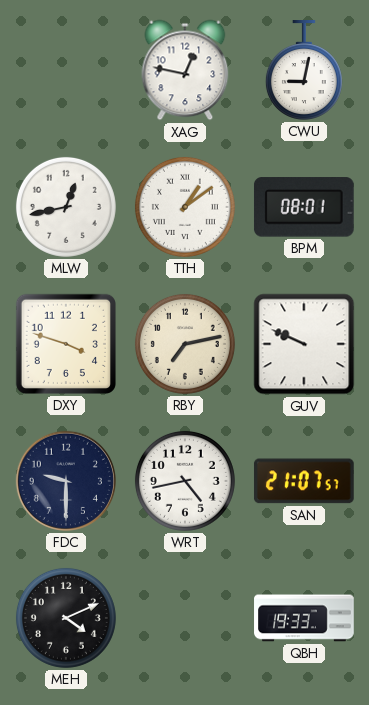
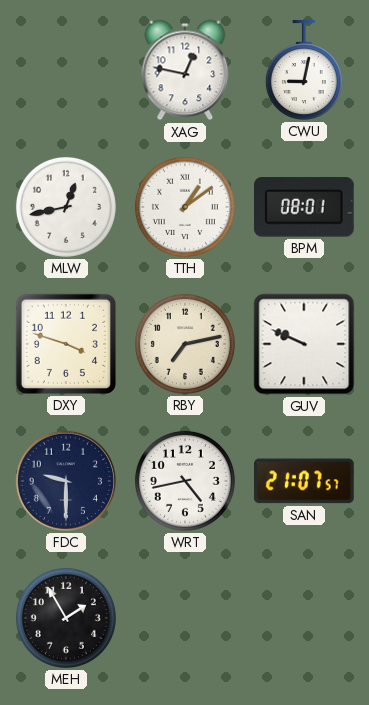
MEH: 4:11 -> 1:55 (66, 618)
QBH: 19:33 -> none (304, 618)
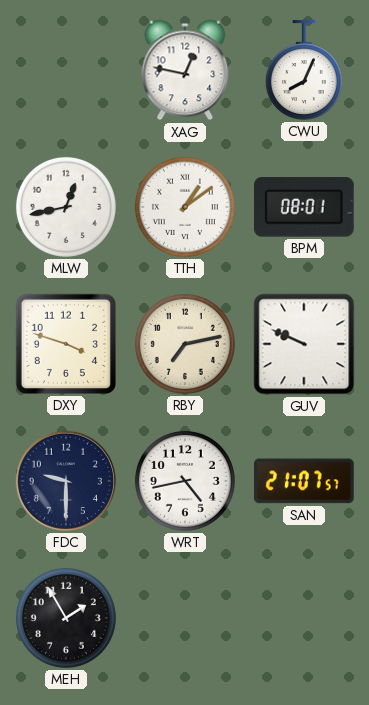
CWU: 9:02 -> 8:04 (304, 70)
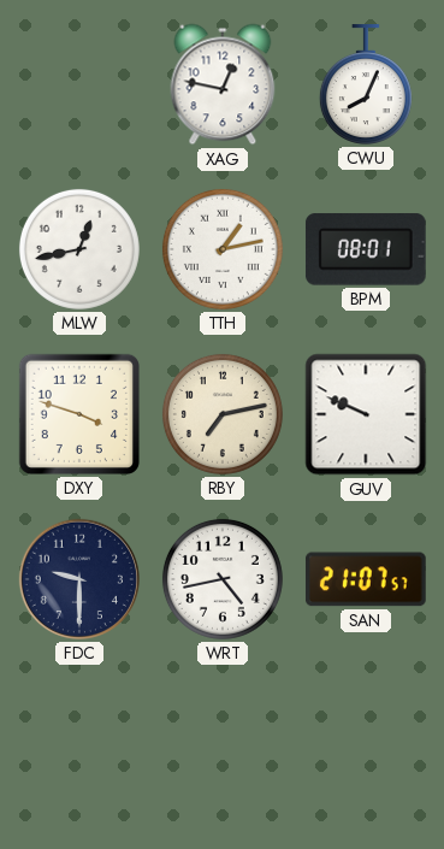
TTH: 1:09 -> 1:13 (223, 249)
MEH: 1:55 -> none (66, 618)
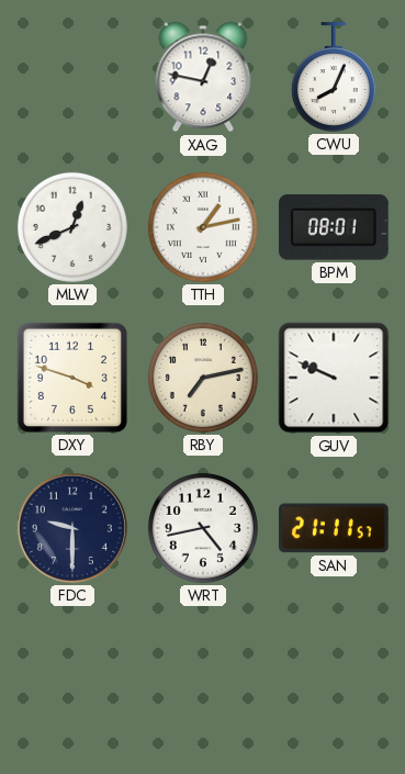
MLW: 12:43 -> 12:41 (72, 227)
SAN: 21:07 -> 21:11 (334, 528)
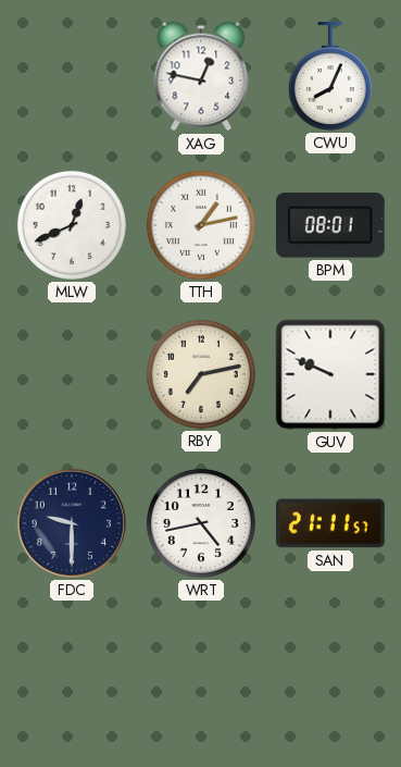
DXY: 3:48 -> none (72, 378)
